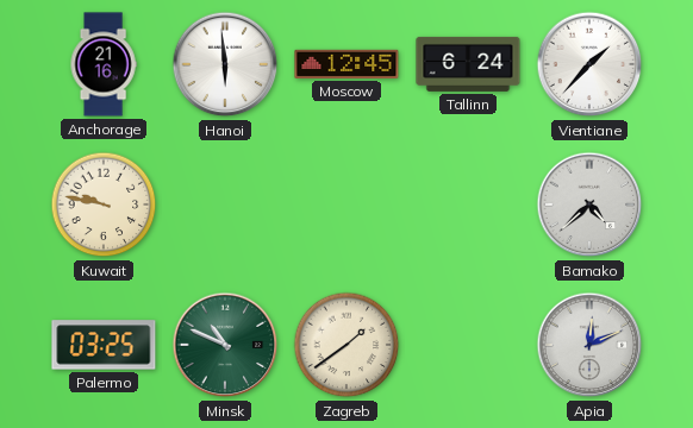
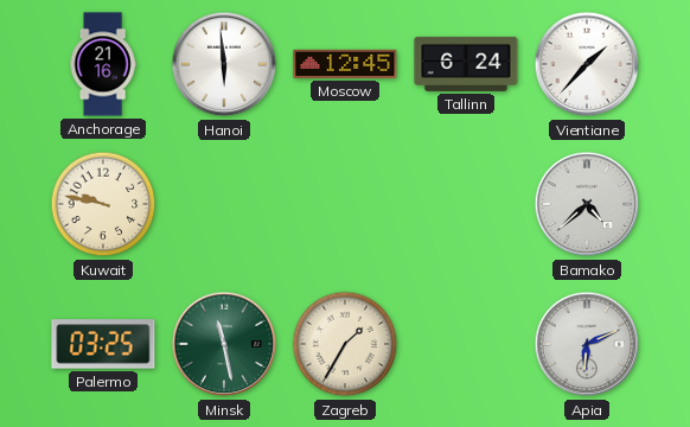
Minsk: 10:49 -> 11:28 (224, 344)
Zagreb: 1:39 -> 1:35 (345, 344)
Apia: 12:11 -> 6:11 (587, 344)
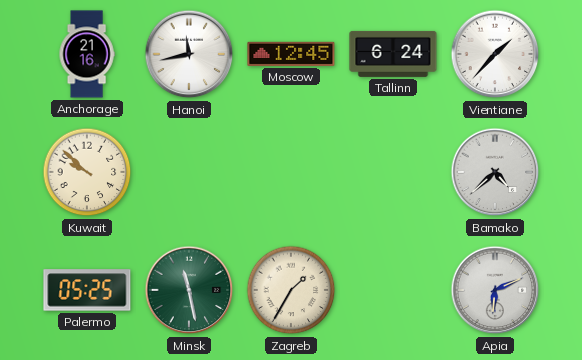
Hanoi: 5:59 -> 11:43 (189, 54)
Kuwait: 9:47 -> 9:52 (87, 172)
Palermo: 03:25 -> 05:25 (87, 290)
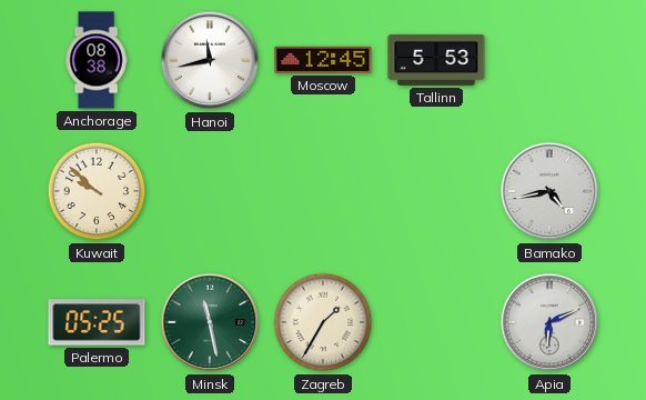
Anchorage: 21:16 -> 08:38 (97, 60)
Tallinn: 6:24 -> 5:53 (436, 60)
Vientiane: 1:37 -> none (495, 54)
Bamako: 4:38 -> 4:43 (549, 191)
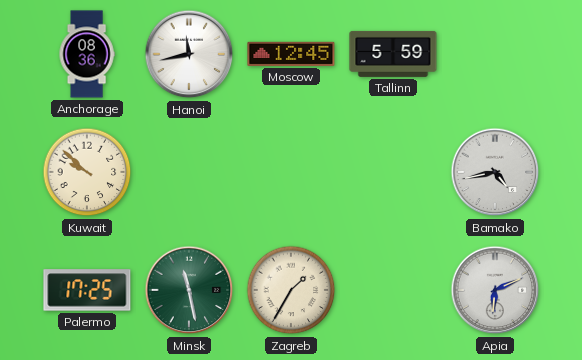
Anchorage: 08:38 -> 08:36 (87, 54)
Tallinn: 5:53 -> 5:59 (393, 54)
Palermo: 05:25 -> 17:25 (87, 290)
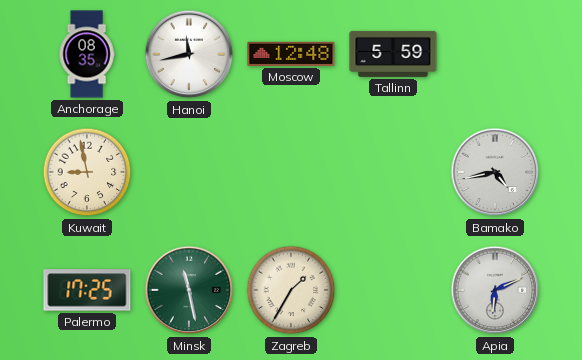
Anchorage: 08:36 -> 08:35 (87, 54)
Moscow: 12:45 -> 12:48 (291, 54)
Kuwait: 9:52 -> 8:58 (87, 172)
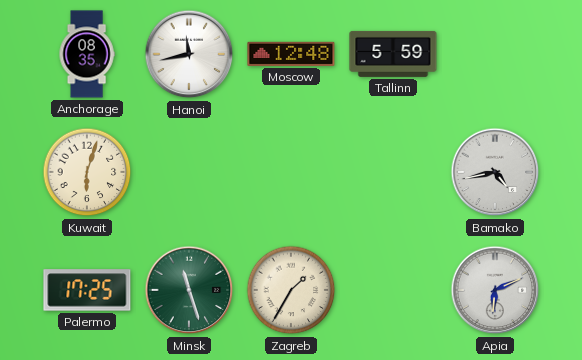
Kuwait: 8:58 -> 6:03 (87, 172)
Minsk: 11:28 -> 11:27 (189, 290)
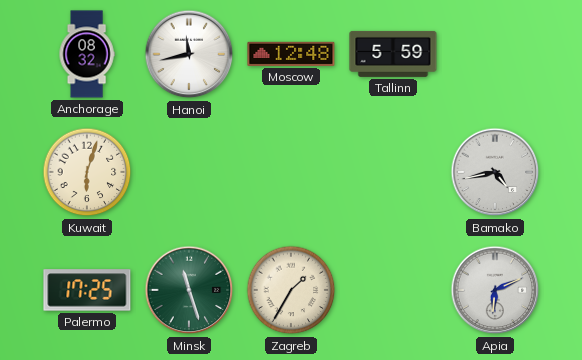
Anchorage: 08:35 -> 08:32 (87, 54)
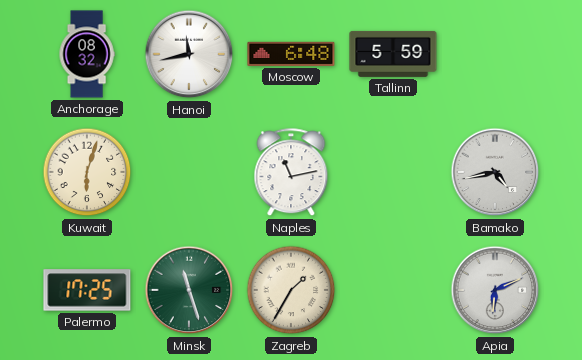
Moscow: 12:48 -> 6:48 (291, 54)
Naples: none -> 11:13 (291, 173)
